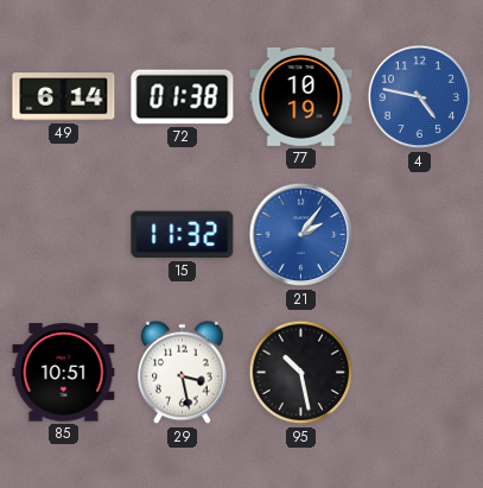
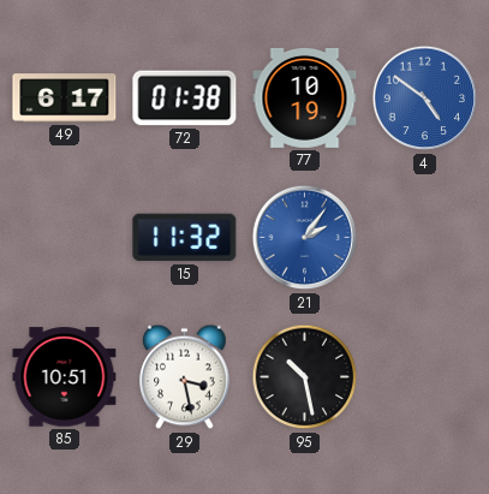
49: 6:14 -> 6:17 (65, 99)
4: 4:47 -> 4:51 (425, 99)
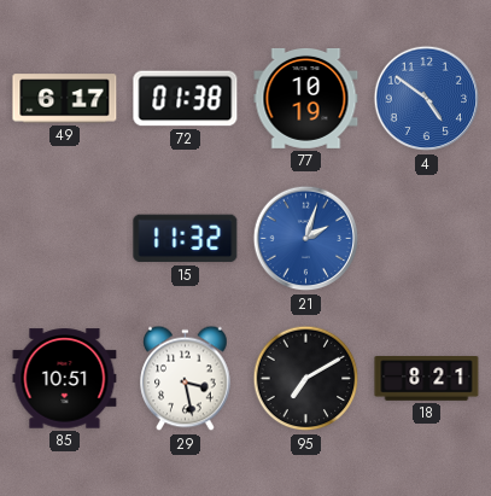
21: 2:06 -> 2:03 (306, 239)
95: 10:28 -> 7:10 (306, 379)
18: none -> 8:21 (427, 379)
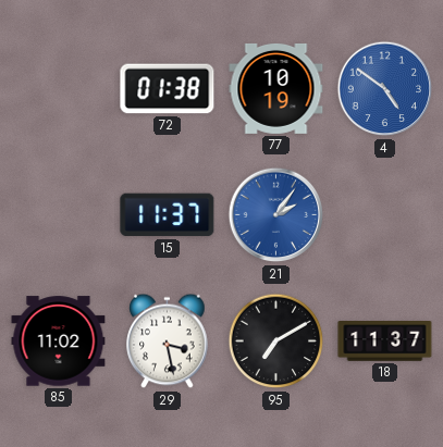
49: 6:17 -> none (65, 99)
15: 11:32 -> 11:37 (168, 215)
21: 2:03 -> 2:06 (276, 215)
85: 10:51 -> 11:02 (59, 342)
18: 8:21 -> 11:37 (385, 342)
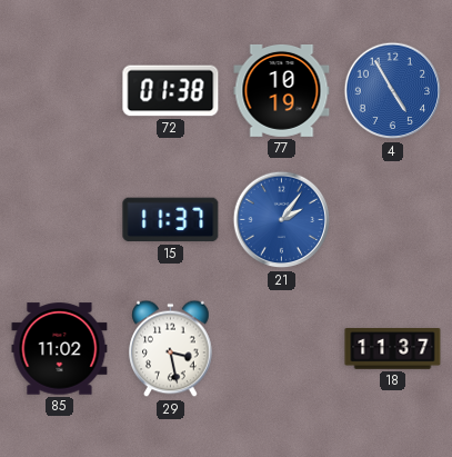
4: 4:51 -> 4:55 (393, 91)
95: 7:10 -> none (276, 342)
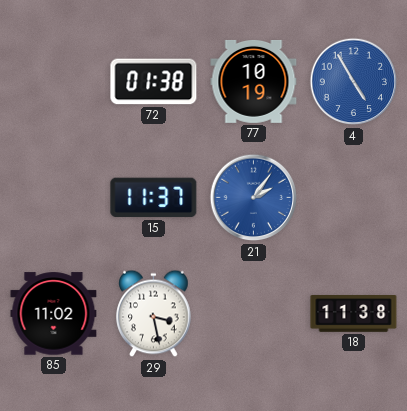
18: 11:37 -> 11:38 (354, 314)
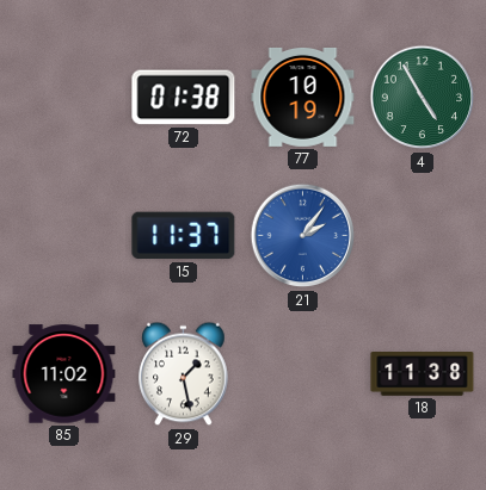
4 dial: blue -> green (423, 98)
29: 3:28 -> 1:28 (184, 374)
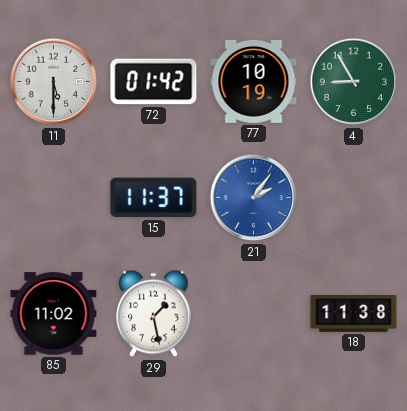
11: none -> 5:30 (54, 82)
72: 01:38 -> 01:42 (154, 82)
4: 4:55 -> 8:55 (354, 82)
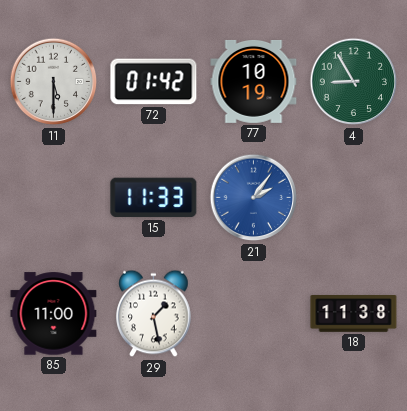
15: 11:37 -> 11:33 (154, 198)
85: 11:02 -> 11:00 (54, 314)
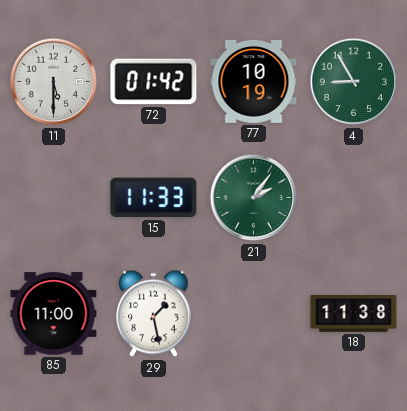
21 dial: blue -> green (254, 198)
